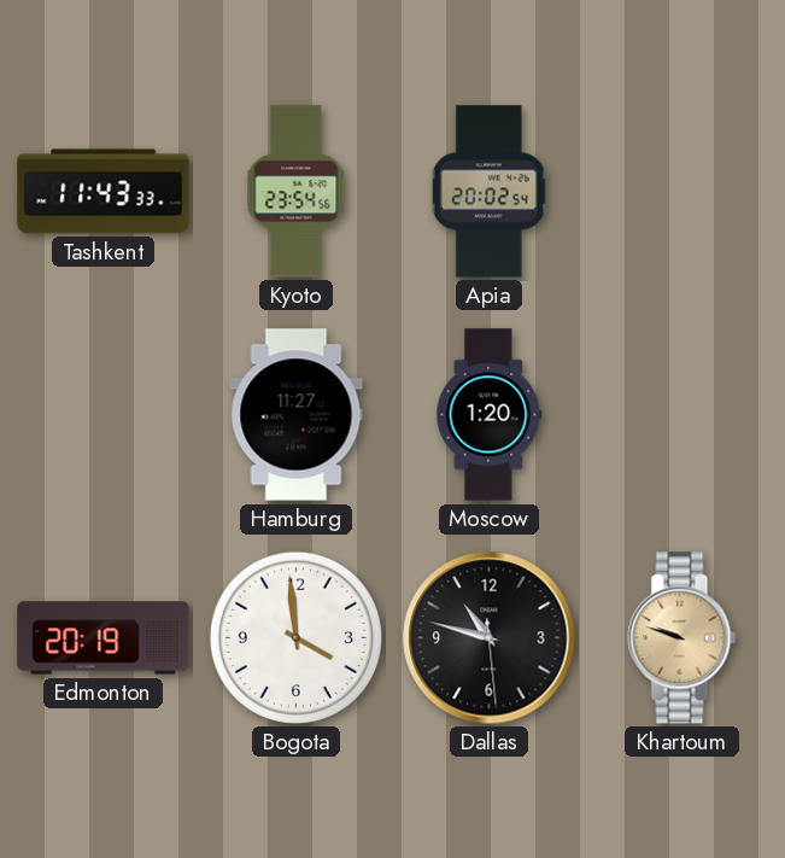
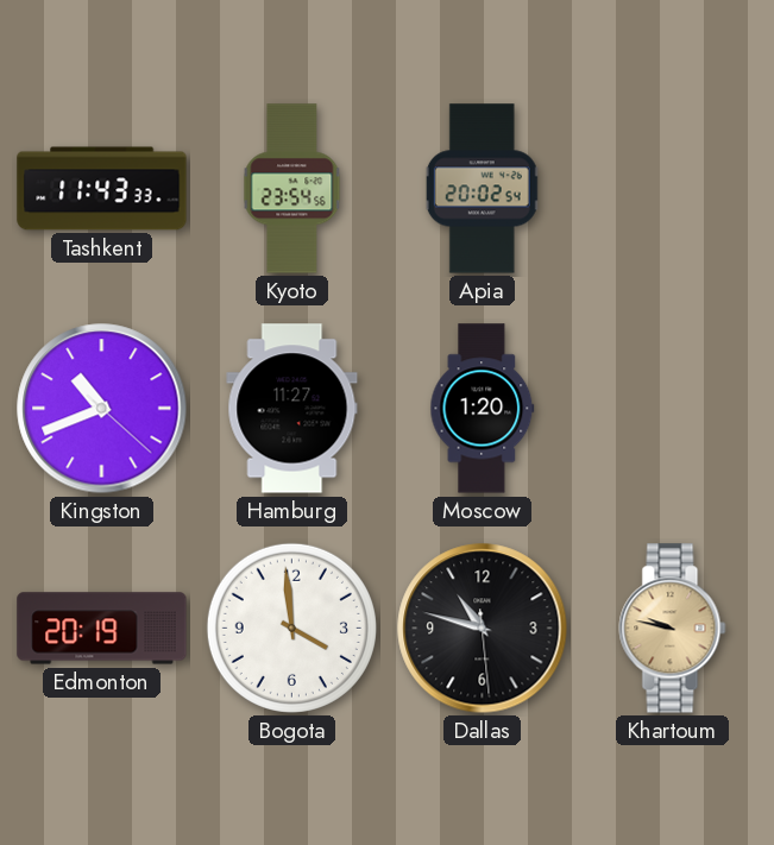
Kingston: none -> 10:41 (102, 409)
Khartoum: 9:48 -> 9:47 (673, 629)
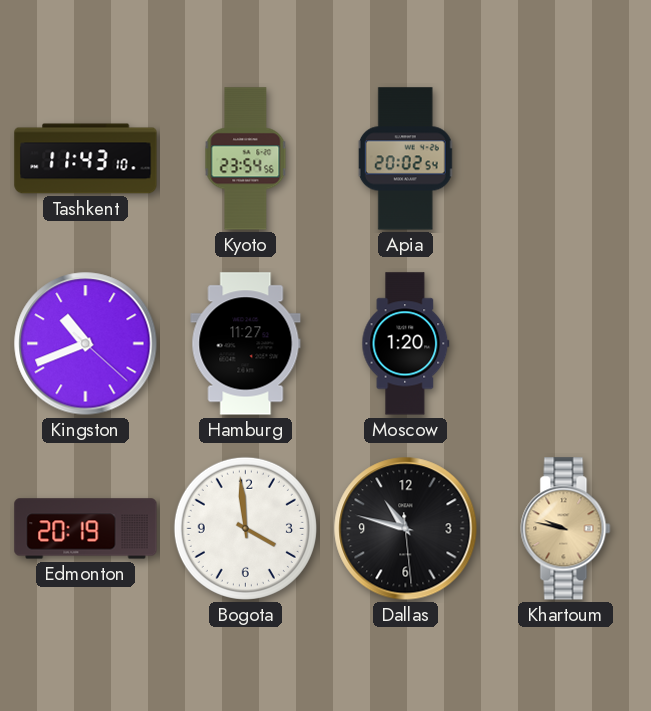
Tashkent: 11:43:33 -> 11:43:10 (86, 159)
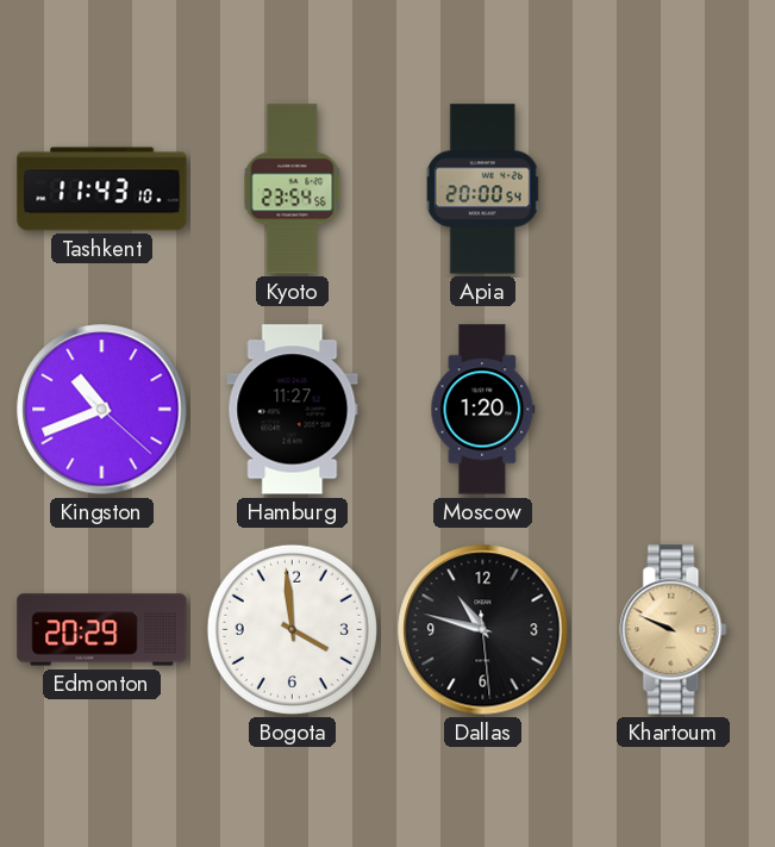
Apia: 20:02 -> 20:00 (483, 189)
Edmonton: 20:19 -> 20:29 (102, 630)
Khartoum: 9:47 -> 9:49 (674, 630)
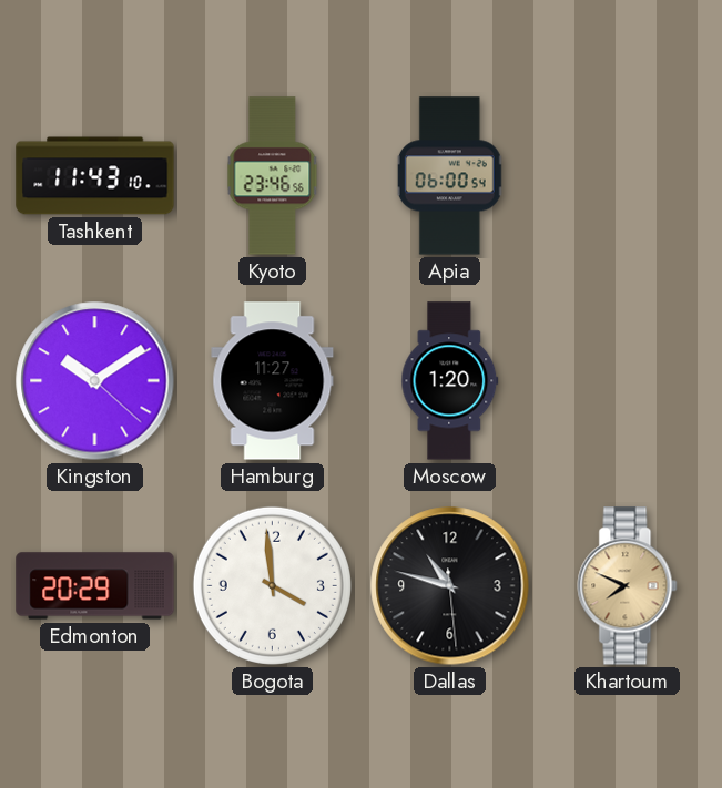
Kyoto: 23:54 -> 23:46 (273, 176)
Apia: 20:00 -> 06:00 (450, 176)
Kingston: 10:41 -> 10:09 (95, 381)
Khartoum: 9:49 -> 7:49 (628, 586)
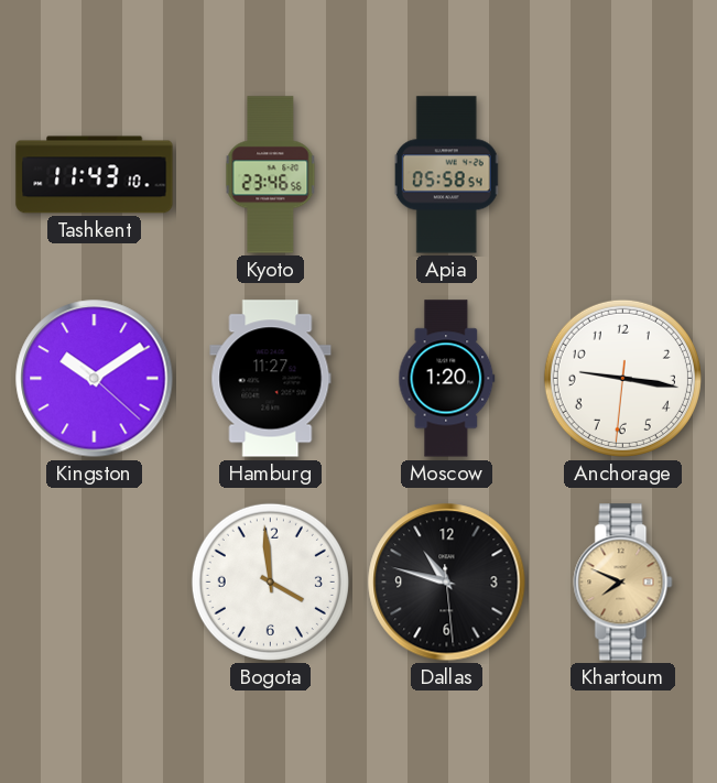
Apia: 06:00 -> 05:58 (447, 175)
Anchorage: none -> 9:16 (622, 378)
Edmonton: 20:29 -> none (95, 586)
